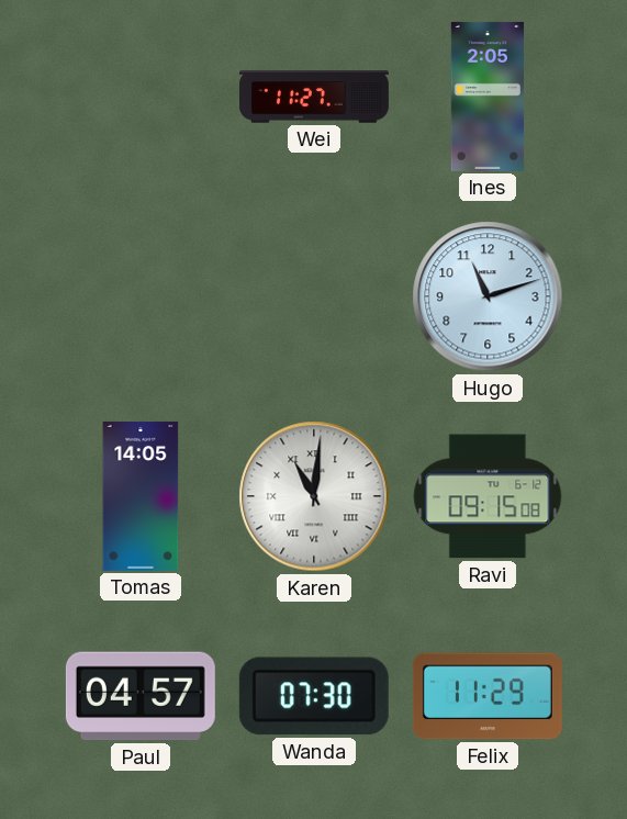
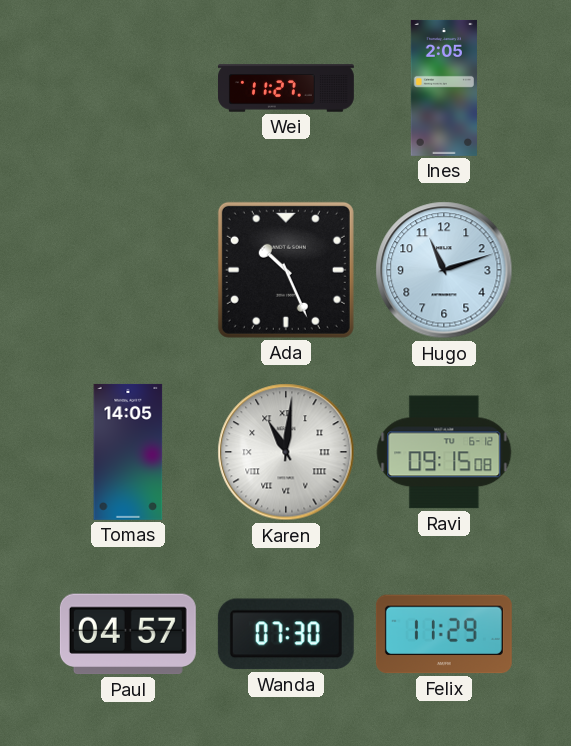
Ada: none -> 10:26 (286, 270)
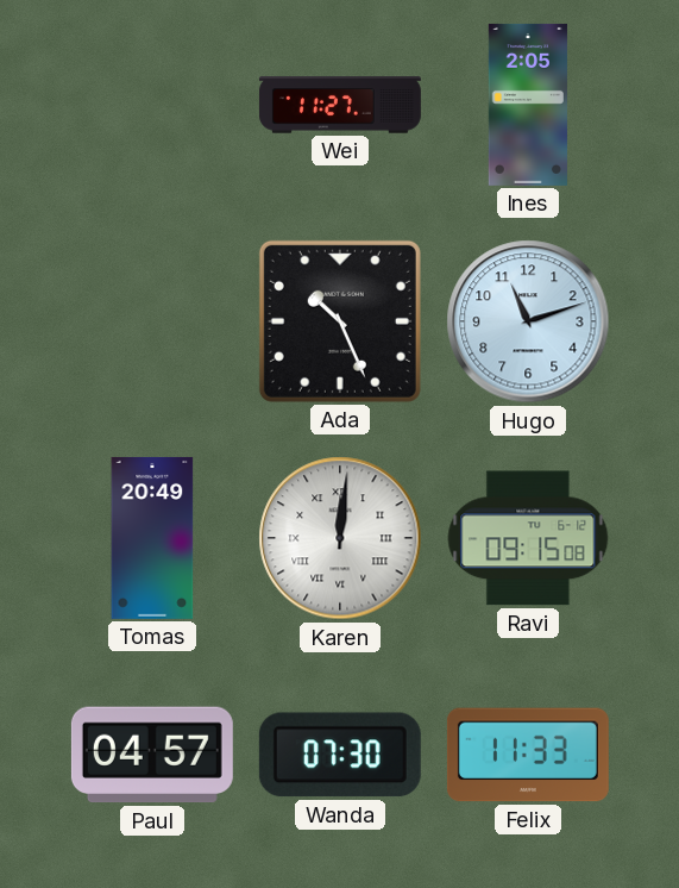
Tomas: 14:05 -> 20:49 (152, 538)
Karen: 11:01 -> 12:01 (340, 538)
Felix: 11:29 -> 11:33 (528, 755)
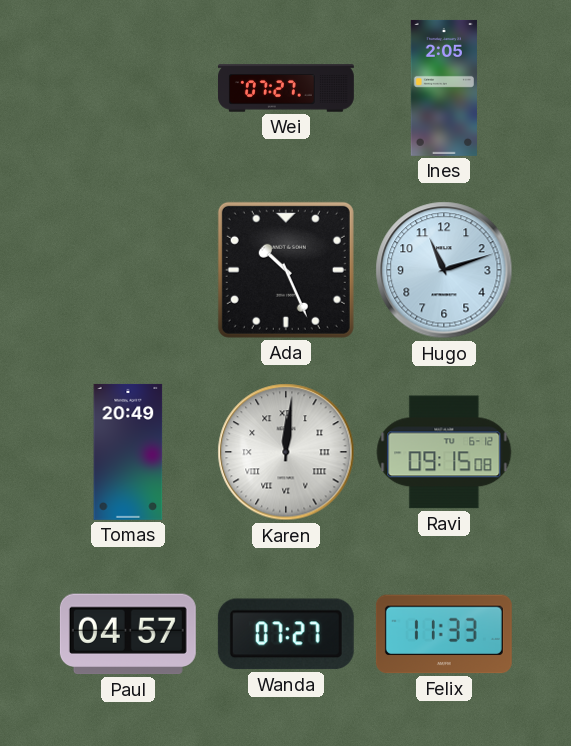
Wei: 11:27 -> 07:27 (286, 88)
Wanda: 07:30 -> 07:27 (286, 634)
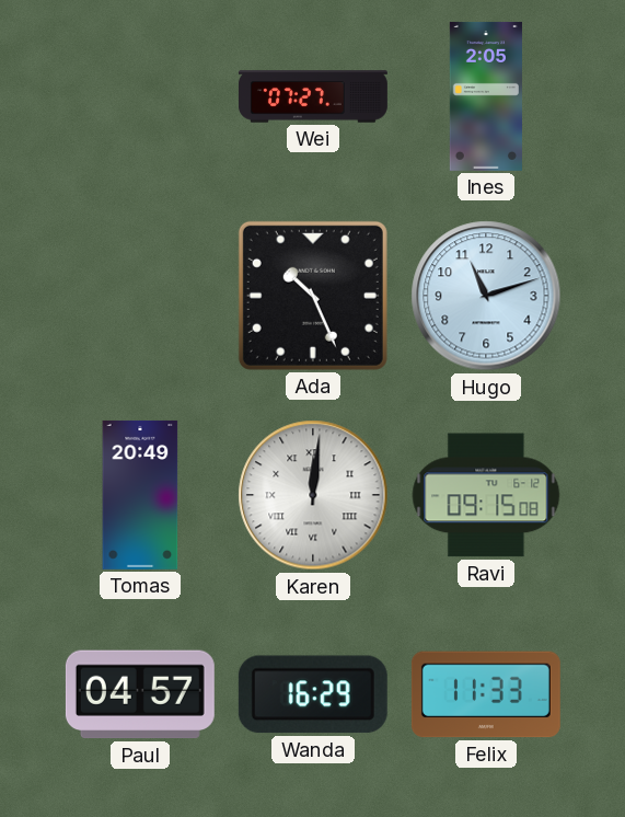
Wanda: 07:27 -> 16:29 (313, 694)
